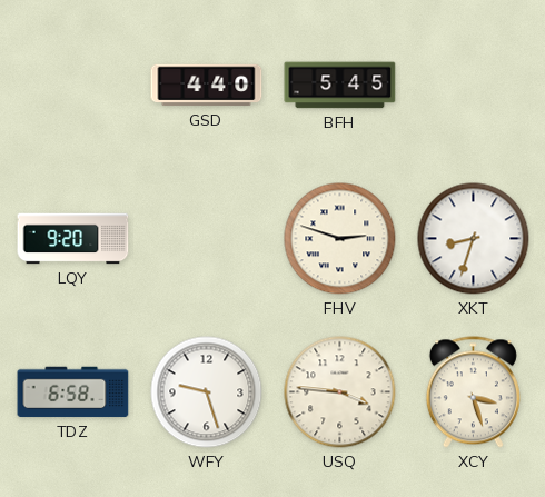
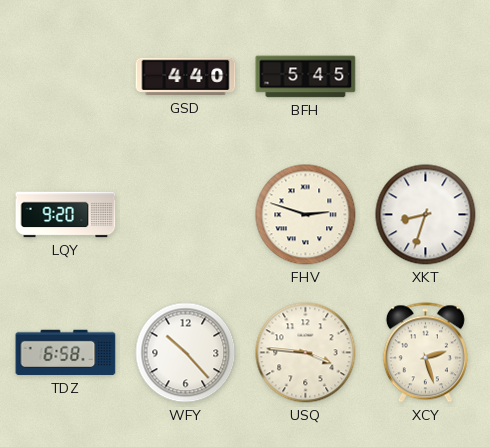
WFY: 9:27 -> 10:23 (186, 353)
XCY: 3:27 -> 2:27 (425, 353)
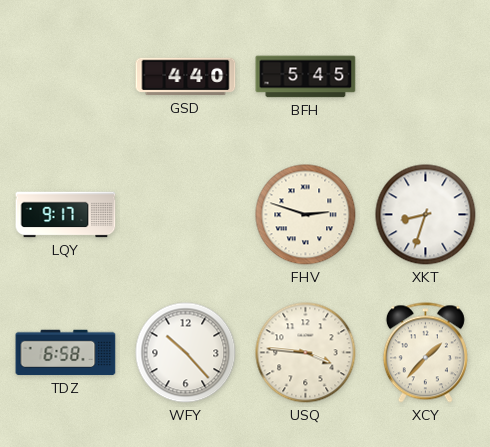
LQY: 9:20 -> 9:17 (66, 215)
XCY: 2:27 -> 1:37 (425, 353)
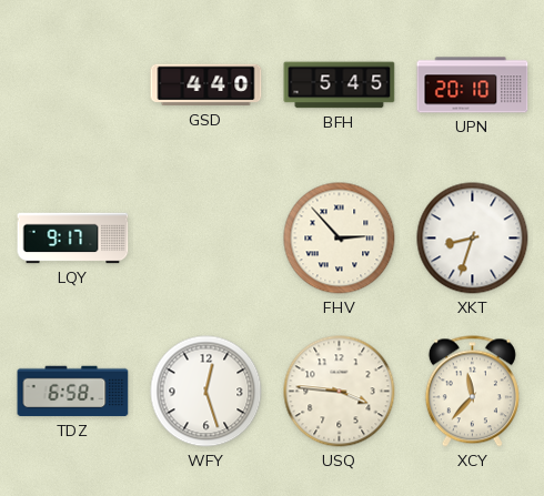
UPN: none -> 20:10 (473, 85)
FHV: 2:48 -> 2:53 (340, 239)
WFY: 10:23 -> 12:27 (206, 392)
XCY: 1:37 -> 11:37 (472, 392)
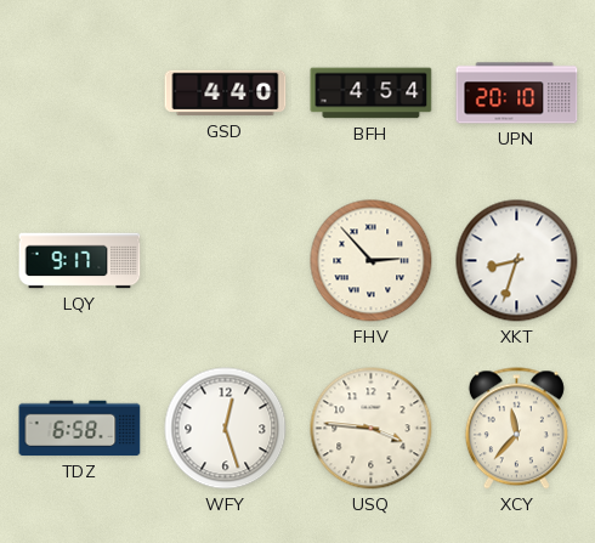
BFH: 5:45 -> 4:54 (372, 94)
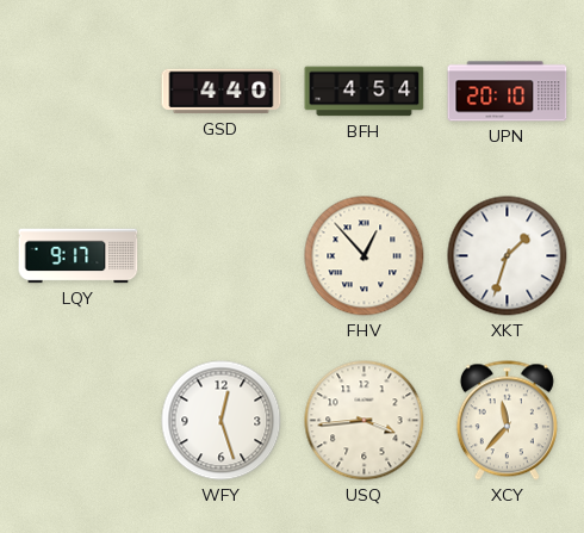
FHV: 2:53 -> 12:53 (365, 256)
XKT: 8:33 -> 1:33 (508, 256)
TDZ: 6:58 -> none (80, 429)
USQ: 3:46 -> 3:44 (365, 421)
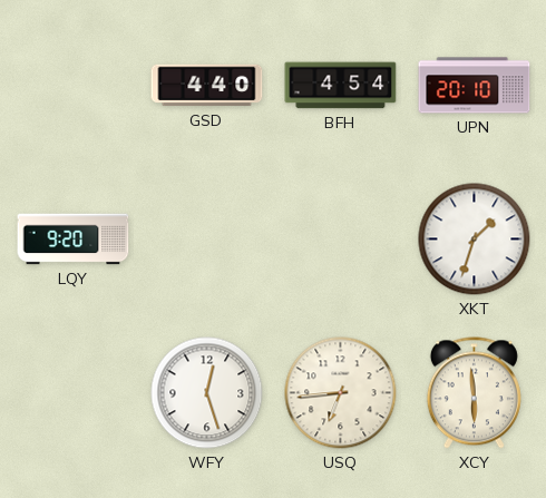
LQY: 9:17 -> 9:20 (74, 240)
FHV: 12:53 -> none (365, 256)
USQ: 3:44 -> 6:44 (341, 393)
XCY: 11:37 -> 5:59 (474, 393)
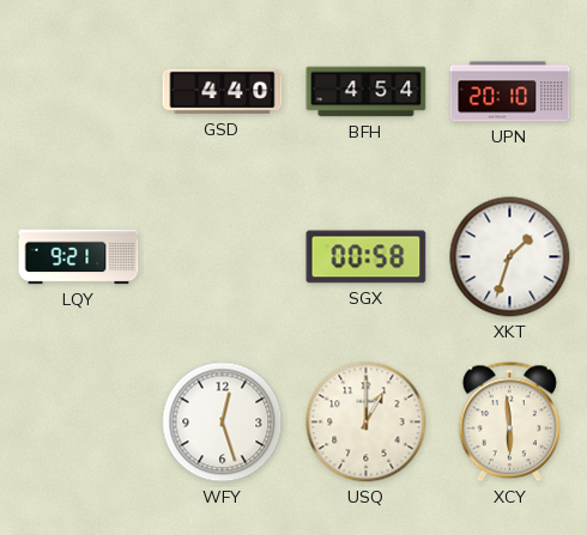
LQY: 9:20 -> 9:21 (79, 257)
SGX: none -> 00:58 (367, 257)
USQ: 6:44 -> 1:00 (367, 422)
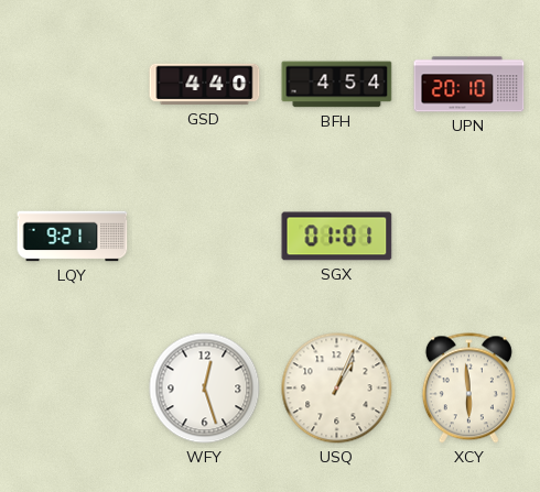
SGX: 00:58 -> 01:01 (337, 237)
XKT: 1:33 -> none (510, 257)
USQ: 1:00 -> 1:04 (337, 389)
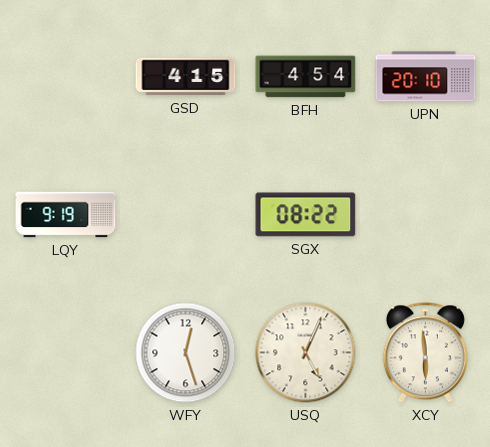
GSD: 4:40 -> 4:15 (186, 77)
LQY: 9:21 -> 9:19 (66, 215)
SGX: 01:01 -> 08:22 (306, 215)
USQ: 1:04 -> 5:04 (306, 353)
